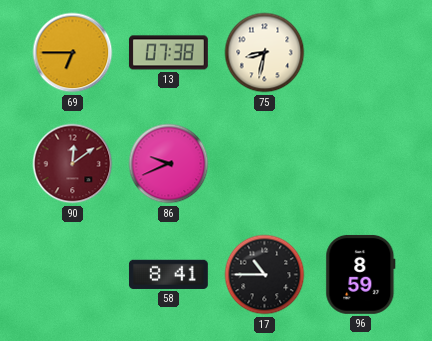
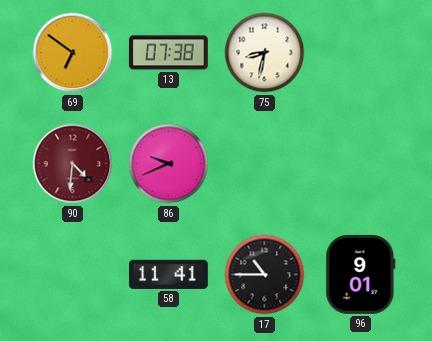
69: 6:45 -> 6:51 (73, 53)
90: 12:09 -> 4:31 (73, 164)
58: 8:41 -> 11:41 (168, 274)
96: 8:59 -> 9:01 (361, 274)
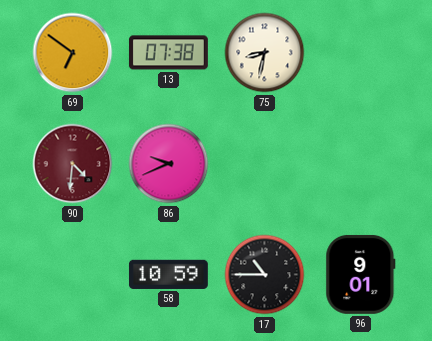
58: 11:41 -> 10:59 (168, 274)
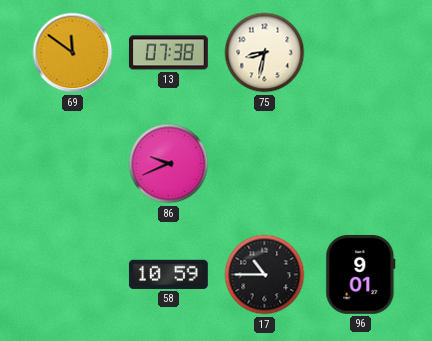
69: 6:51 -> 11:51 (73, 53)
90: 4:31 -> none (73, 164)
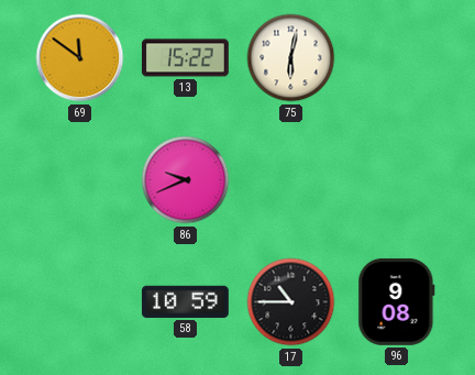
13: 07:38 -> 15:22 (185, 58)
75: 8:32 -> 6:02 (291, 58)
96: 9:01 -> 9:08 (397, 301)
